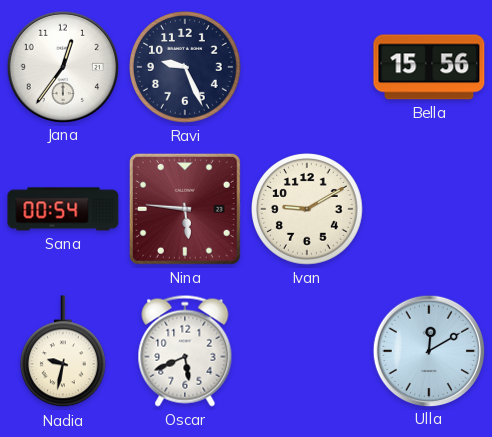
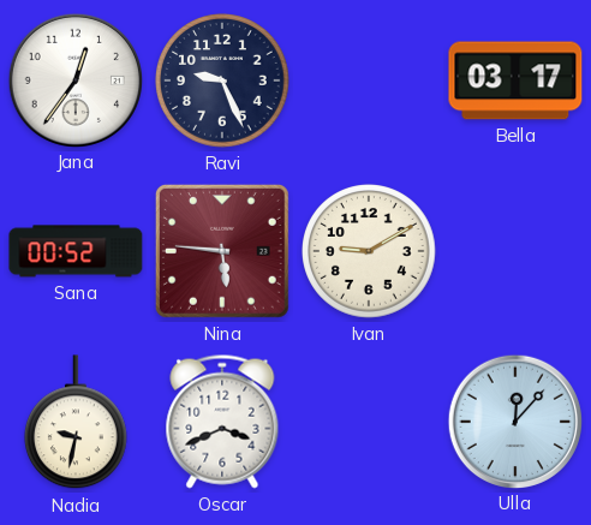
Bella: 15:56 -> 03:17 (515, 80)
Sana: 00:54 -> 00:52 (76, 251)
Oscar: 5:41 -> 3:41 (222, 422)
Ulla: 12:10 -> 12:07 (514, 420)
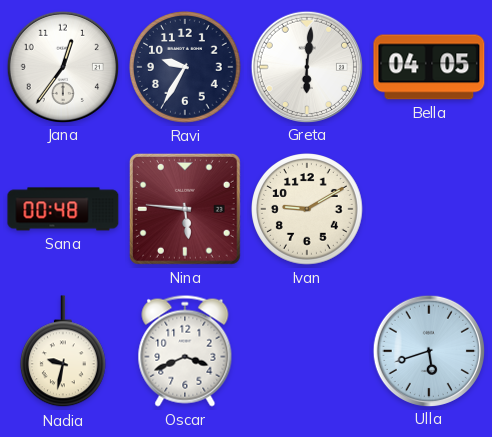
Ravi: 9:26 -> 9:35 (186, 68)
Greta: none -> 6:01 (306, 66)
Bella: 03:17 -> 04:05 (429, 67)
Sana: 00:52 -> 00:48 (63, 209)
Ulla: 12:07 -> 5:42 (428, 350)
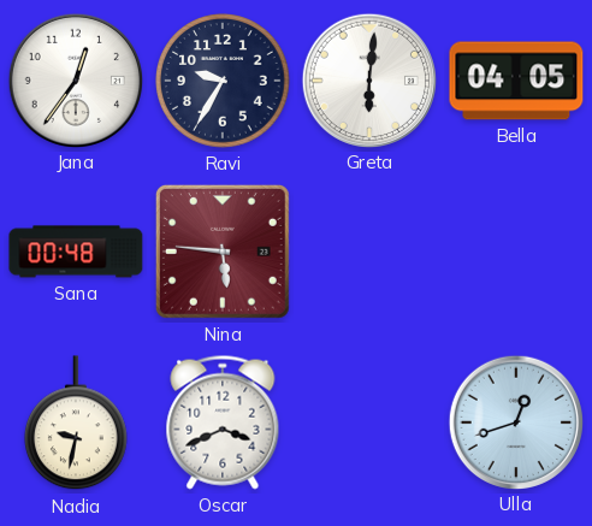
Ivan: 9:10 -> none (308, 210)
Ulla: 5:42 -> 12:42 (515, 421)
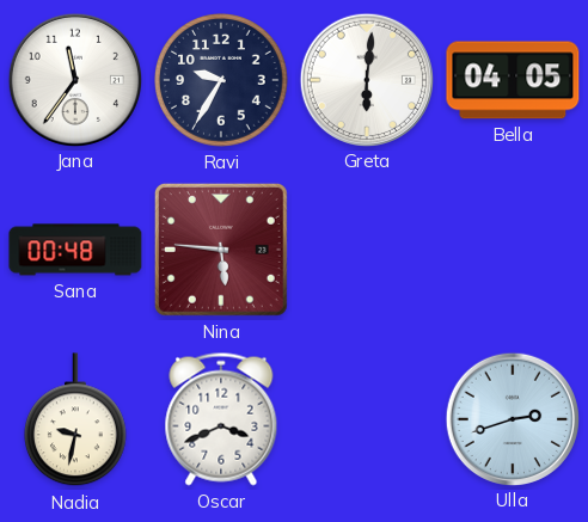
Jana: 12:36 -> 11:36 (74, 79)
Ulla: 12:42 -> 2:42 (512, 418)
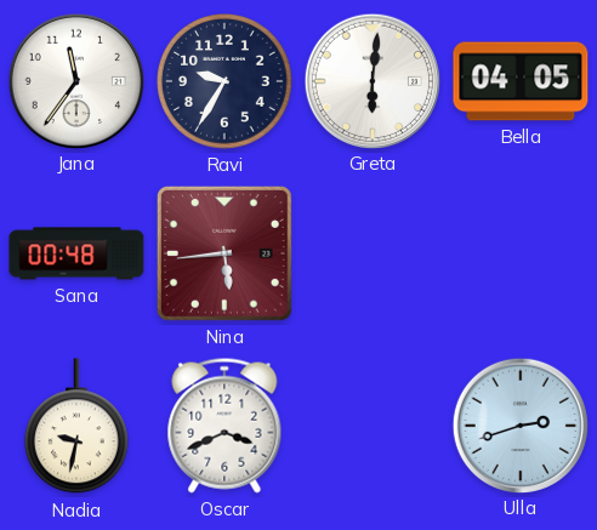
Nina: 5:46 -> 5:44 (224, 253)
